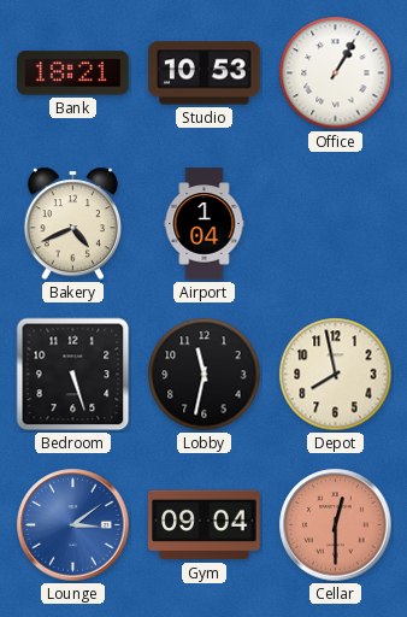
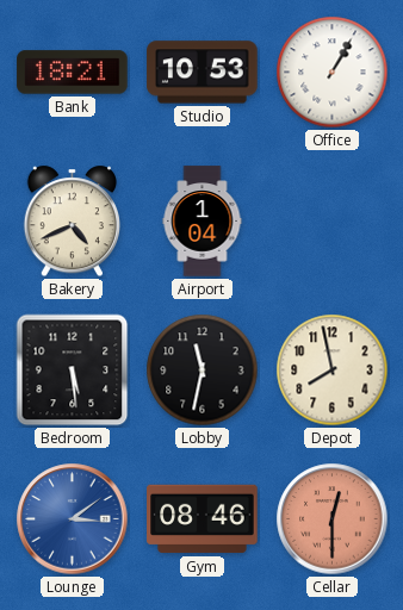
Bedroom: 5:27 -> 5:29 (73, 371)
Gym: 09:04 -> 08:46 (203, 519)
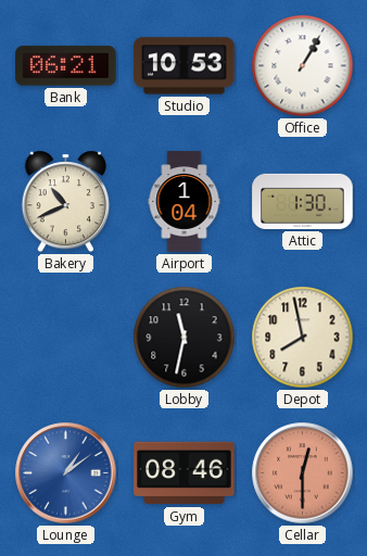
Bank: 18:21 -> 06:21 (66, 66)
Bakery: 4:41 -> 10:41 (65, 202)
Attic: none -> 1:30 (303, 201)
Bedroom: 5:29 -> none (73, 371)
Lounge: 3:09 -> 1:09 (66, 473)
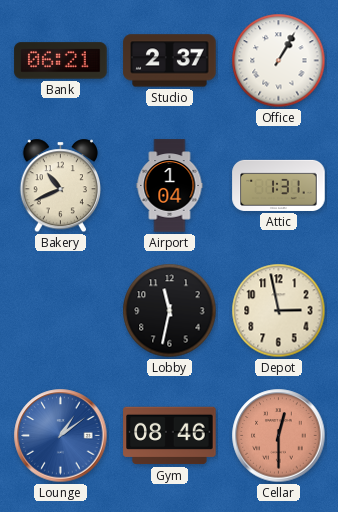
Studio: 10:53 -> 2:37 (170, 61)
Attic: 1:30 -> 1:31 (279, 185)
Depot: 7:58 -> 2:58 (279, 311)
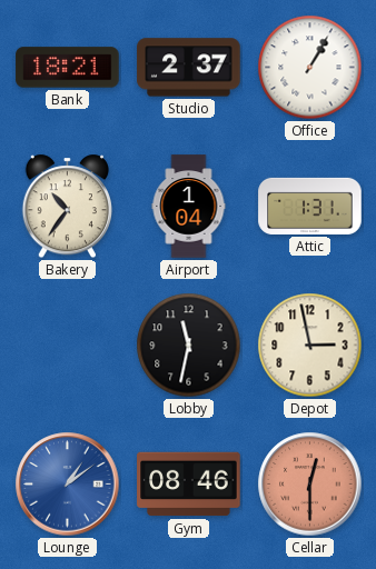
Bank: 06:21 -> 18:21 (68, 68)
Bakery: 10:41 -> 10:36 (67, 207)
